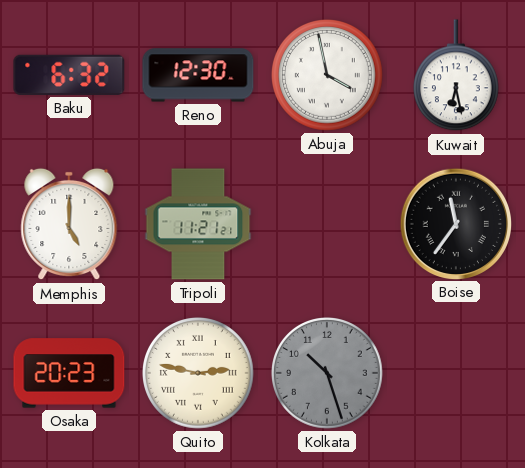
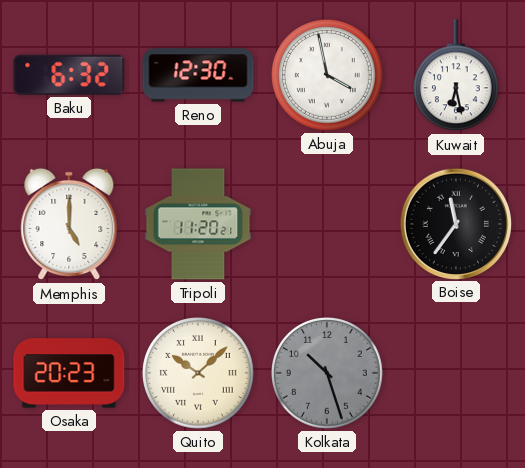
Tripoli: 11:21 -> 11:20 (198, 224)
Quito: 2:47 -> 10:08 (199, 374)
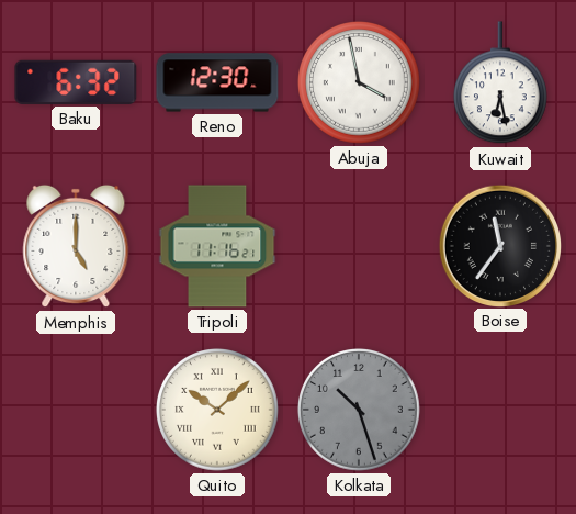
Tripoli: 11:20 -> 11:16 (217, 246)
Osaka: 20:23 -> none (69, 373)
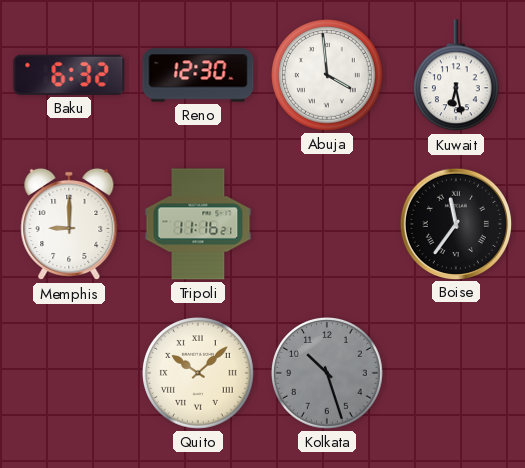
Abuja: 3:58 -> 3:59 (328, 76)
Memphis: 5:00 -> 9:00 (69, 224)
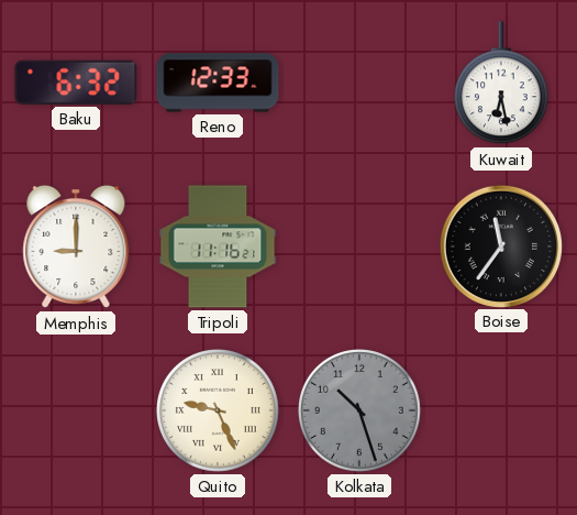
Reno: 12:30 -> 12:33 (218, 83)
Abuja: 3:59 -> none (328, 76)
Quito: 10:08 -> 9:26 (219, 412)
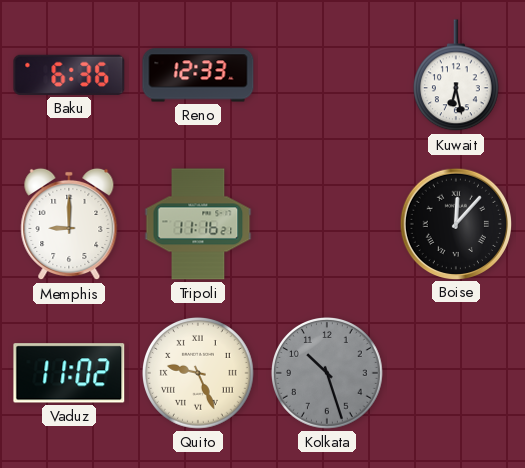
Baku: 6:32 -> 6:36 (69, 75)
Boise: 11:36 -> 12:07 (455, 223)
Vaduz: none -> 11:02 (69, 373)
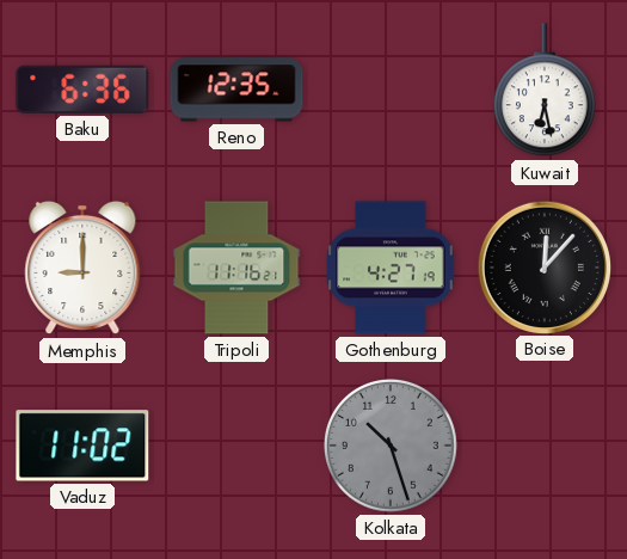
Reno: 12:33 -> 12:35 (236, 90)
Gothenburg: none -> 4:27 (391, 268)
Quito: 9:26 -> none (199, 374)
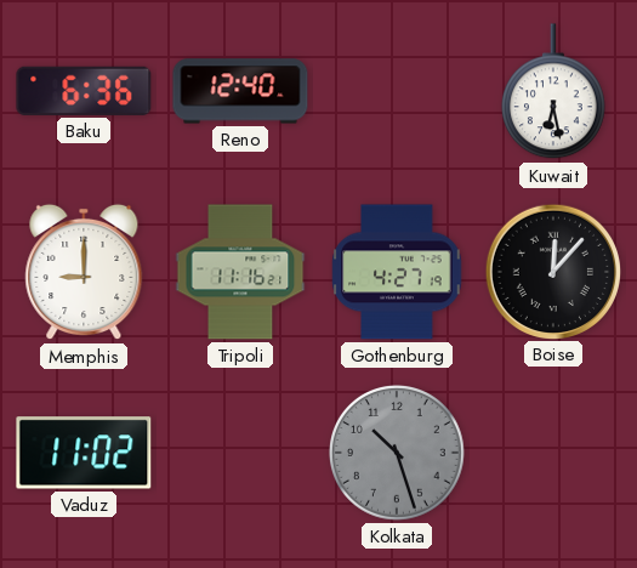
Reno: 12:35 -> 12:40 (240, 91)
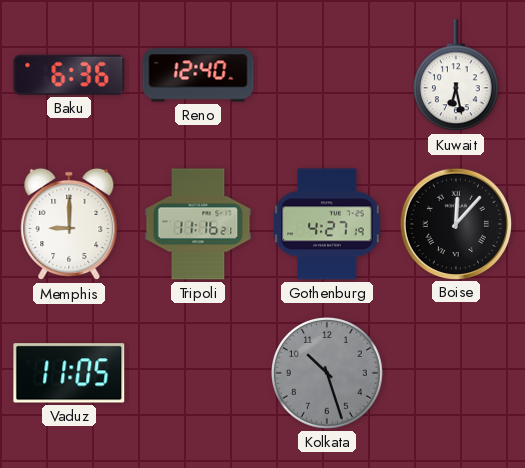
Vaduz: 11:02 -> 11:05 (69, 373)
